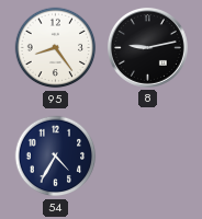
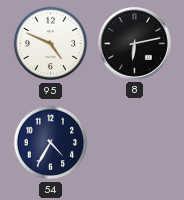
95: 8:24 -> 4:49 (51, 44)
8: 9:13 -> 6:13 (134, 43)
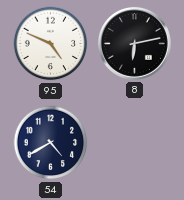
54: 4:35 -> 4:40 (51, 143)
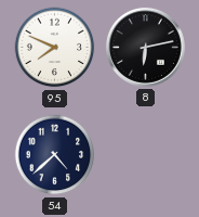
95: 4:49 -> 7:49 (55, 48)
54: 4:40 -> 4:38 (55, 155)
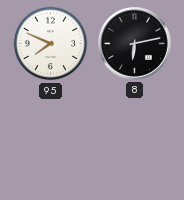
54: 4:38 -> none (55, 155)
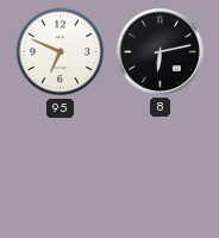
95: 7:49 -> 6:49 (61, 52)
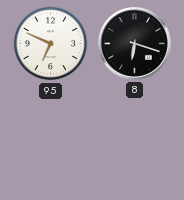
8: 6:13 -> 6:18 (134, 43)
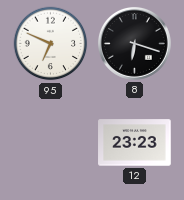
12: none -> 23:23 (135, 143)
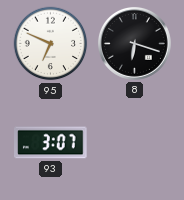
93: none -> 3:07 (51, 143)
12: 23:23 -> none (135, 143)
